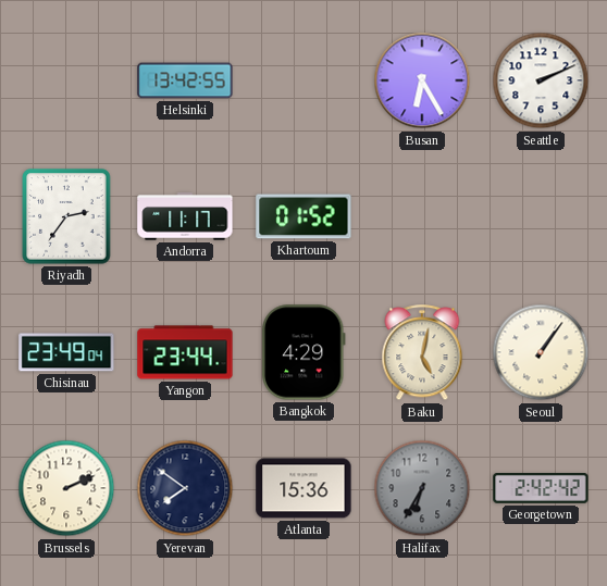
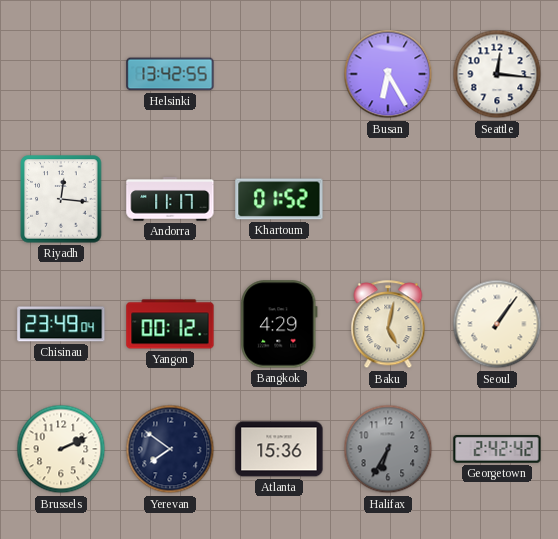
Seattle: 2:11 -> 12:16 (497, 74)
Riyadh: 2:36 -> 12:16 (61, 199)
Yangon: 23:44 -> 00:12 (170, 324)
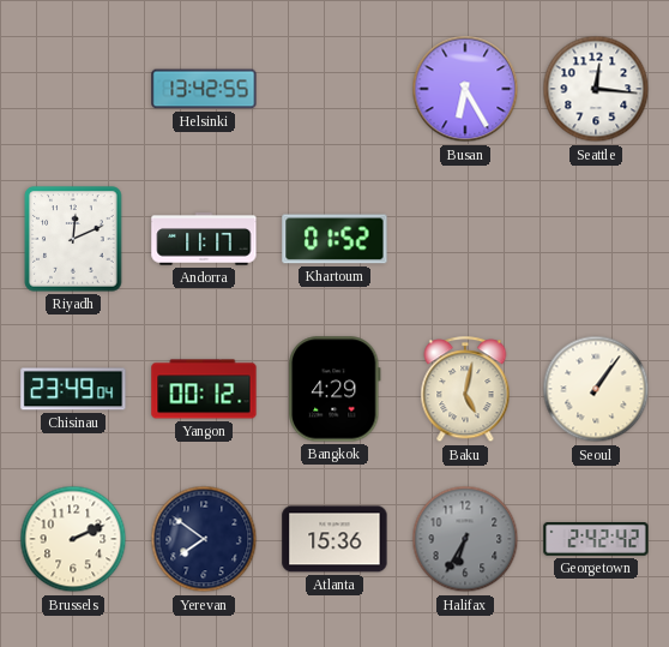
Riyadh: 12:16 -> 12:11 (73, 239)
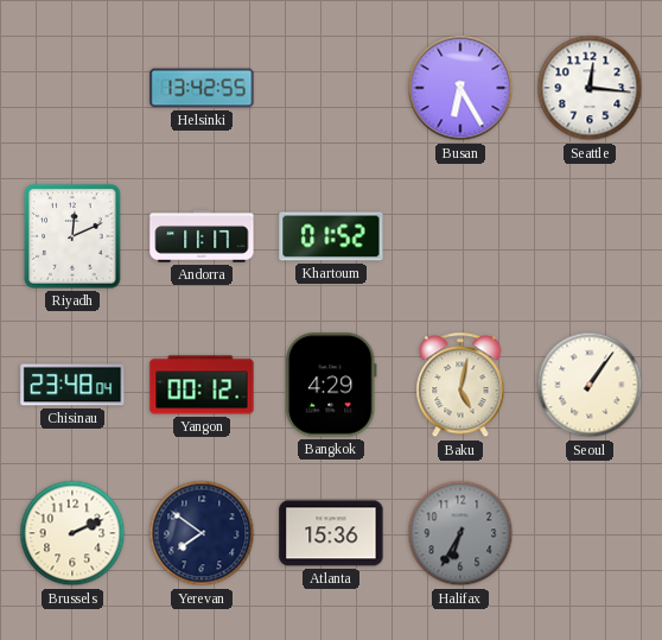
Chisinau: 23:49 -> 23:48 (72, 385)
Georgetown: 2:42 -> none (596, 540)
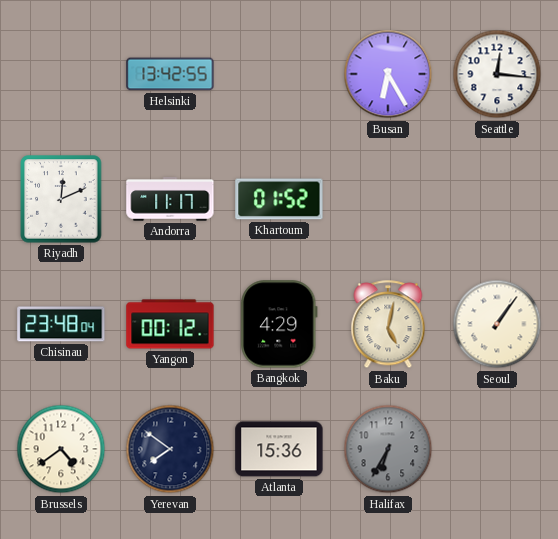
Brussels: 2:11 -> 4:39 (61, 449)
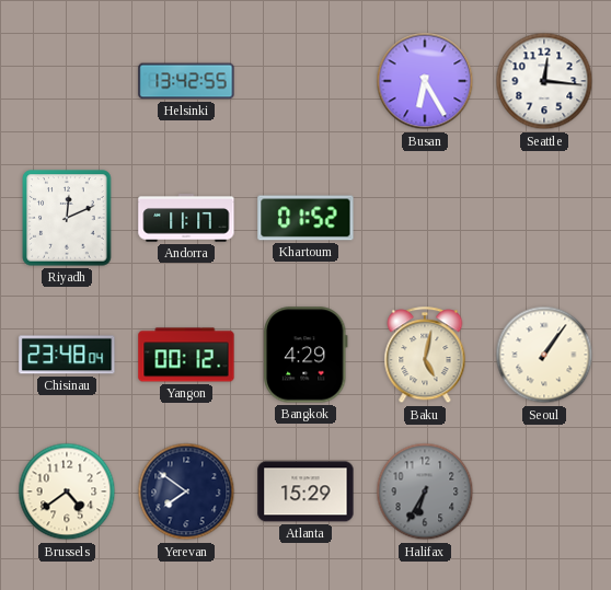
Atlanta: 15:36 -> 15:29 (305, 491)
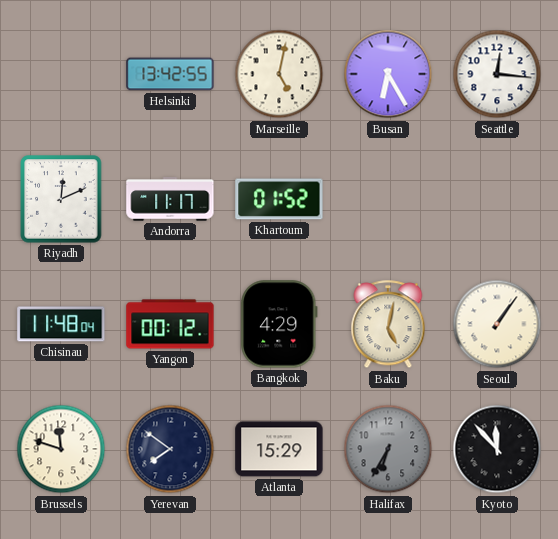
Marseille: none -> 5:02 (279, 74)
Chisinau: 23:48 -> 11:48 (61, 324)
Brussels: 4:39 -> 11:48 (61, 449)
Kyoto: none -> 11:53 (497, 449)
